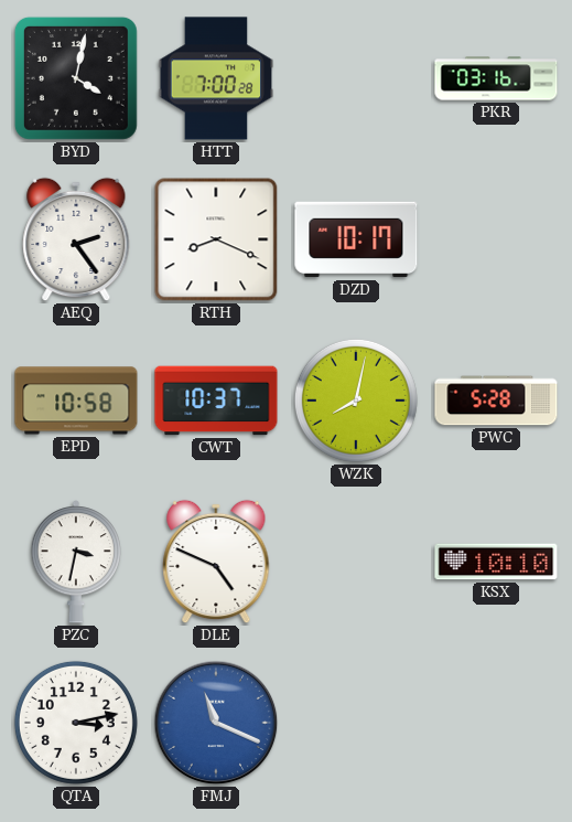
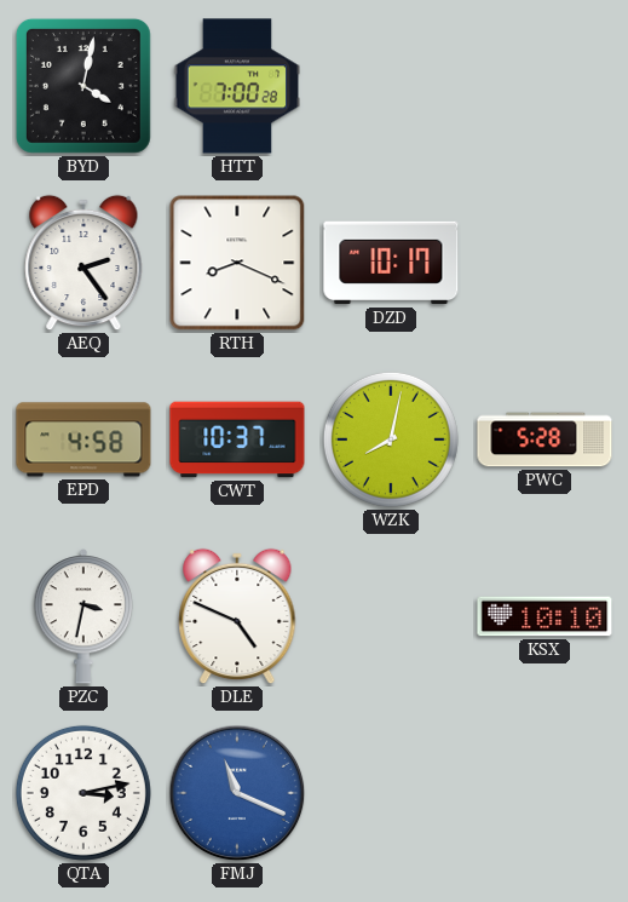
PKR: 03:16 -> none (496, 78)
EPD: 10:58 -> 4:58 (83, 439)
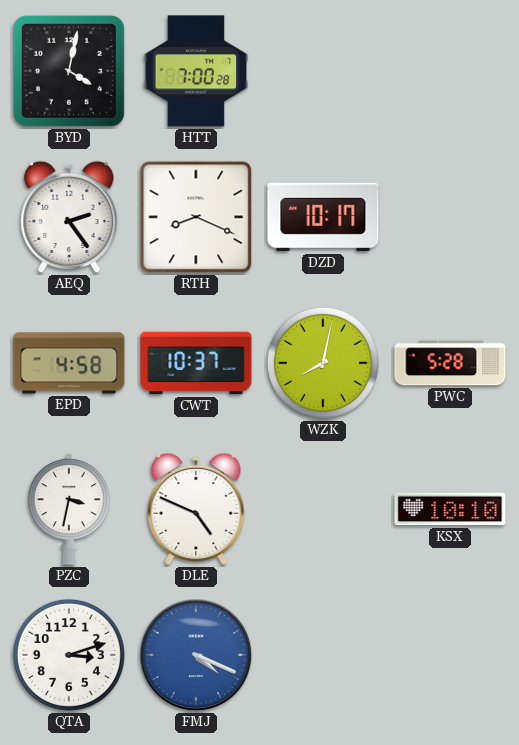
QTA: 3:13 -> 3:12 (69, 655)
FMJ: 11:19 -> 4:19 (196, 655)
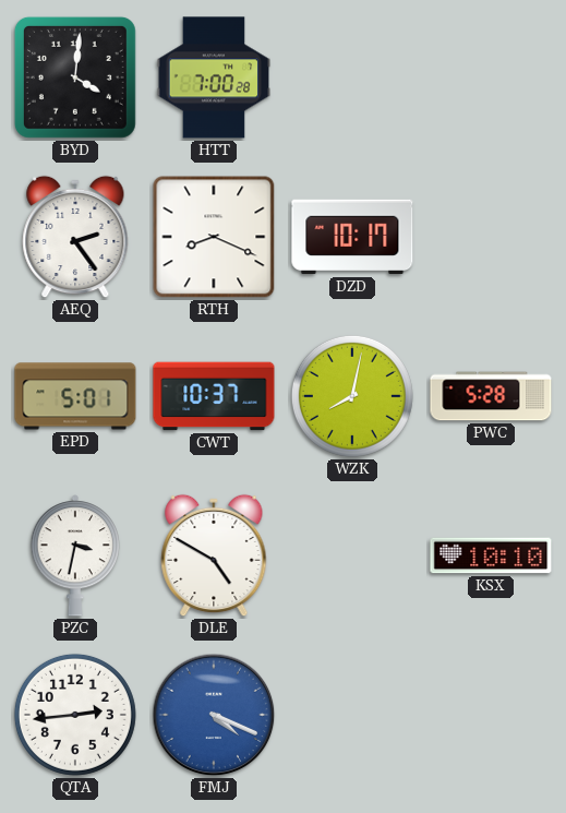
BYD: 4:02 -> 4:01 (75, 77)
EPD: 4:58 -> 5:01 (75, 396)
DLE: 4:49 -> 4:50 (214, 555)
QTA: 3:12 -> 2:44 (75, 715)
